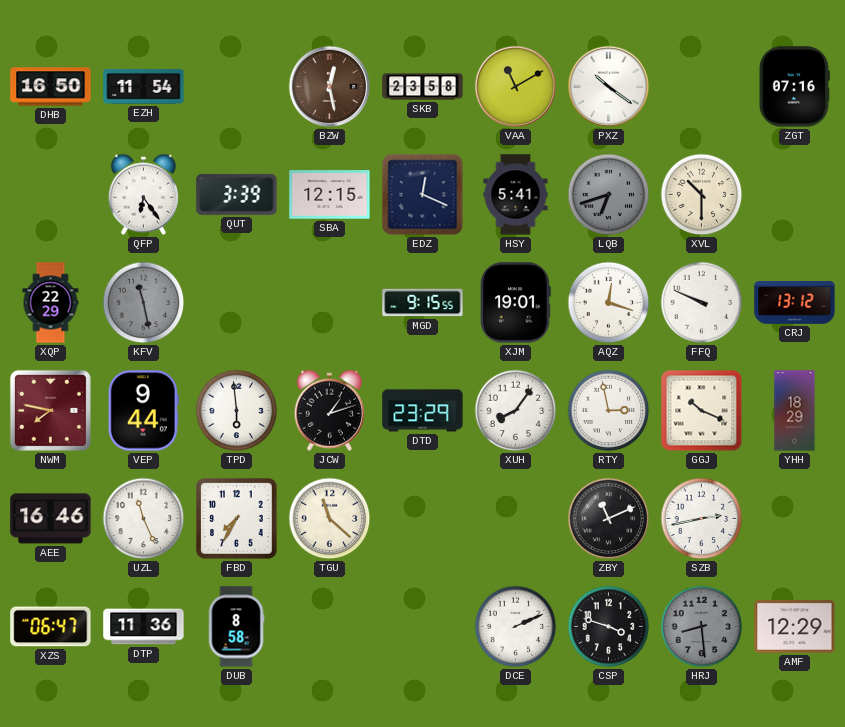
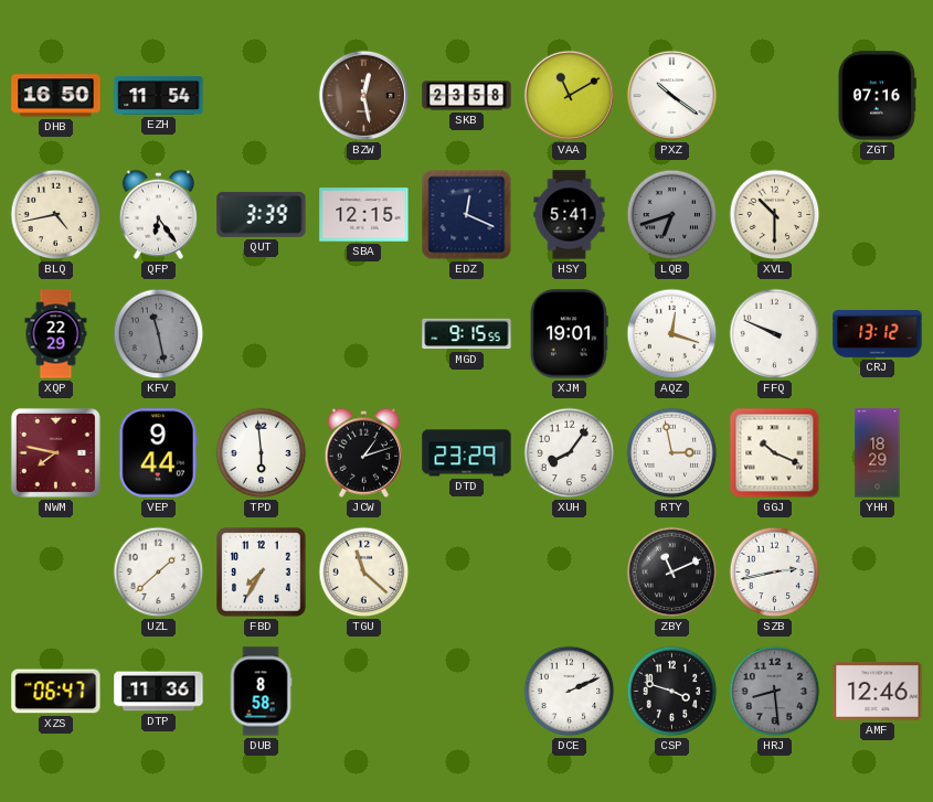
BLQ: none -> 4:43 (56, 215)
AEE: 16:46 -> none (51, 519)
UZL: 11:26 -> 1:38 (159, 573)
AMF: 12:29 -> 12:46 (878, 692)
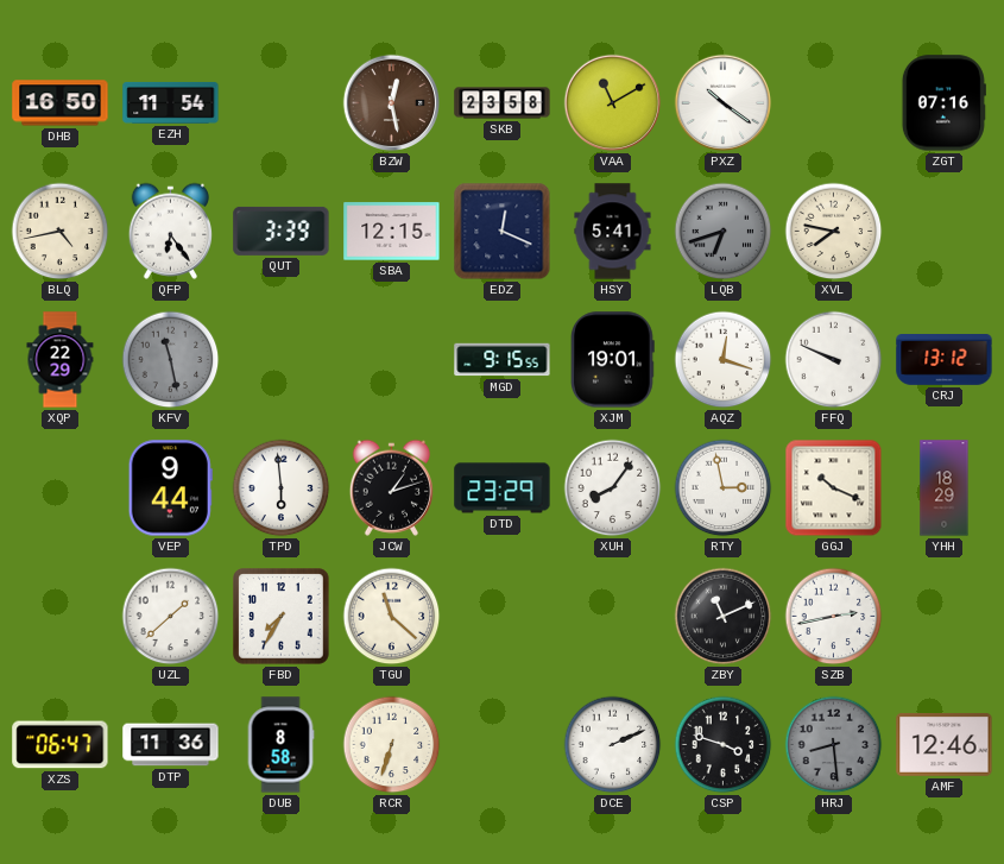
XVL: 10:30 -> 7:47 (834, 232)
NWM: 7:47 -> none (55, 452)
RCR: none -> 6:33 (392, 745)
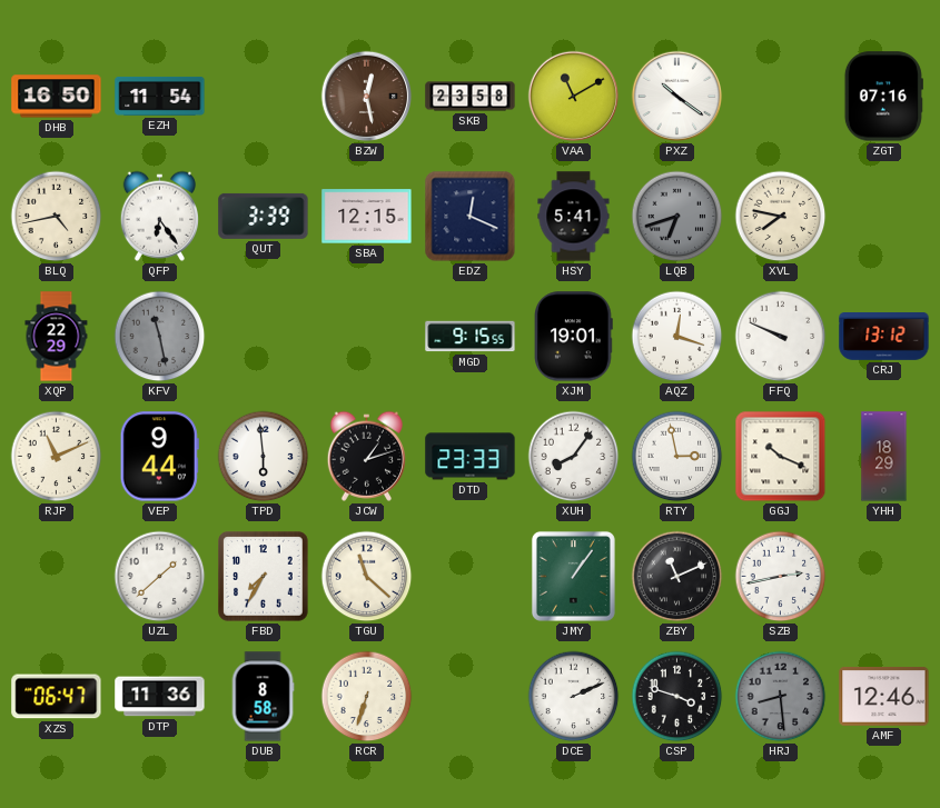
RJP: none -> 11:11 (57, 457)
DTD: 23:29 -> 23:33 (471, 457)
JMY: none -> 1:06 (573, 576)
